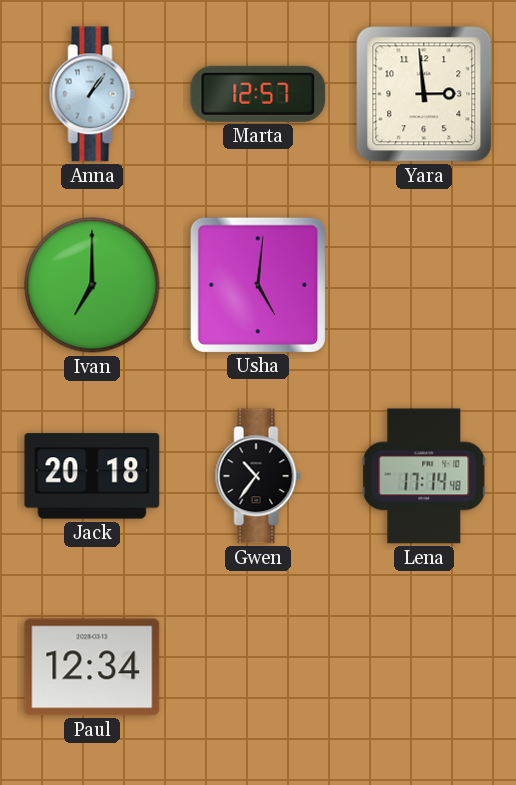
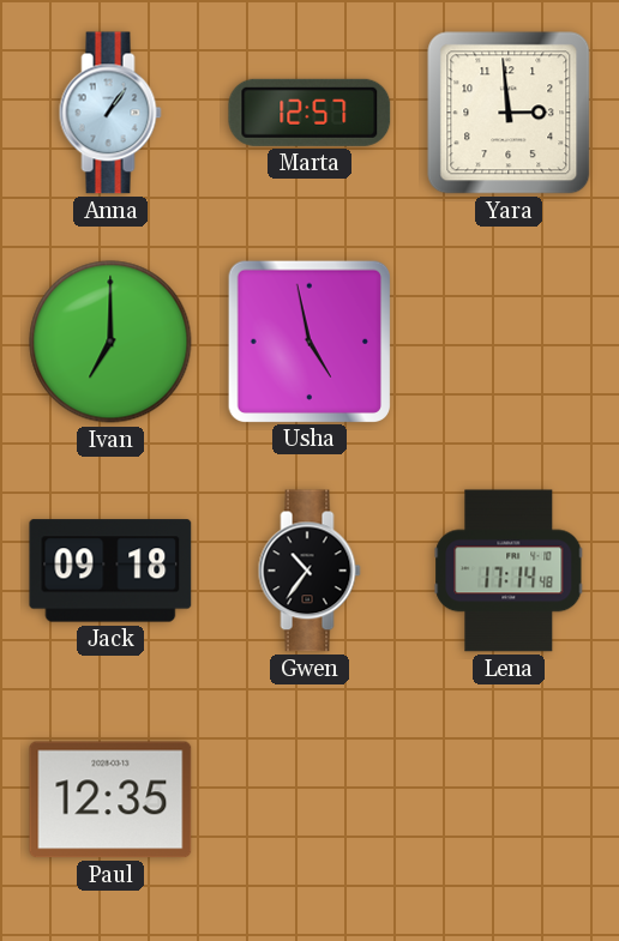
Usha: 5:01 -> 4:58 (308, 340)
Jack: 20:18 -> 09:18 (110, 571)
Paul: 12:34 -> 12:35 (110, 800)
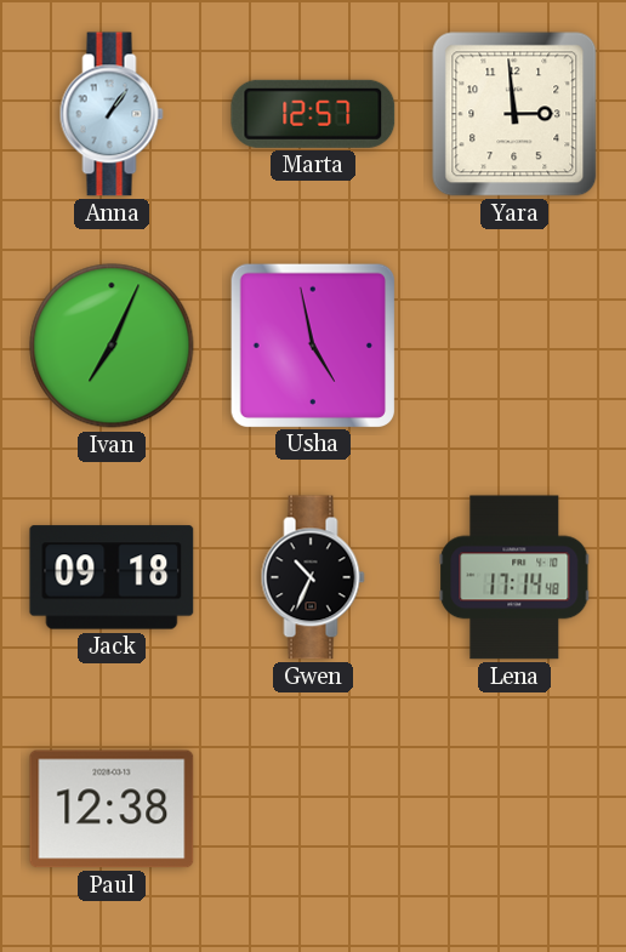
Ivan: 7:00 -> 7:04 (112, 346)
Gwen: 10:36 -> 10:34 (313, 577)
Paul: 12:35 -> 12:38 (112, 809)
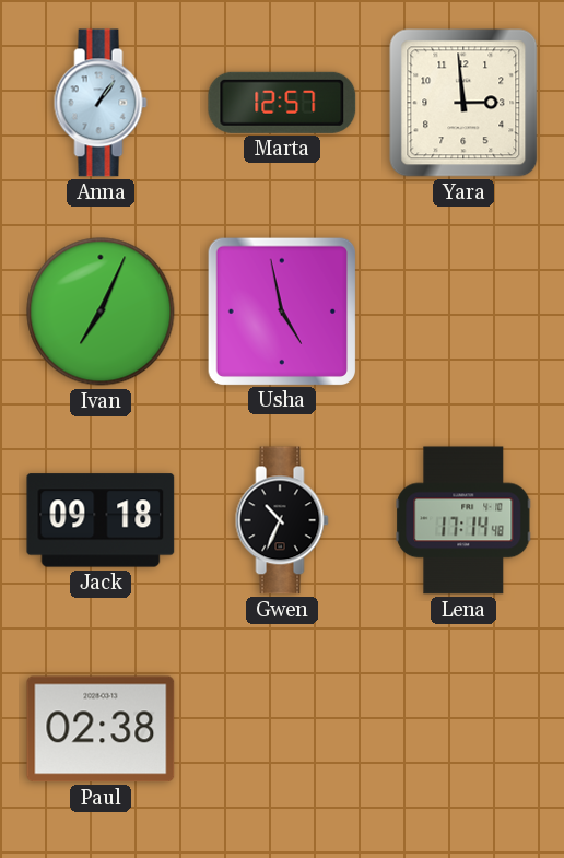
Paul: 12:38 -> 02:38 (101, 729)
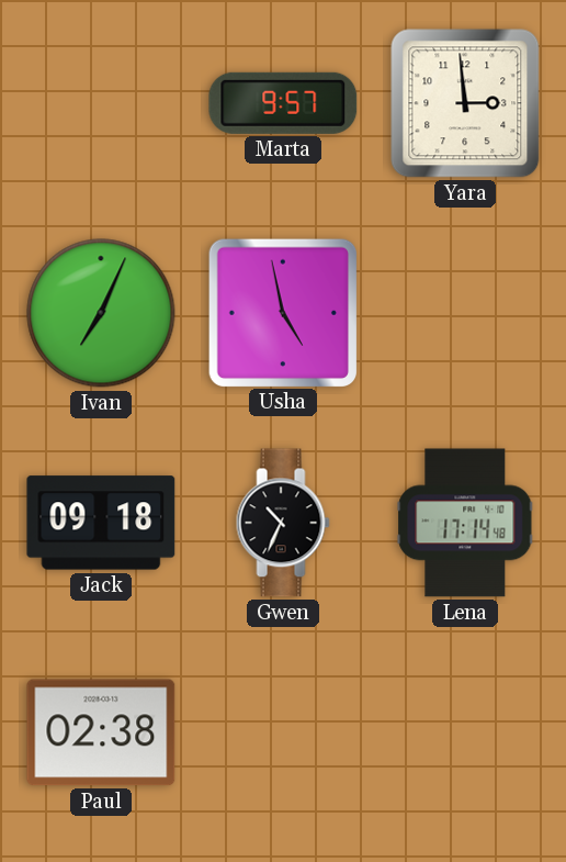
Anna: 1:06 -> none (101, 103)
Marta: 12:57 -> 9:57 (283, 103)
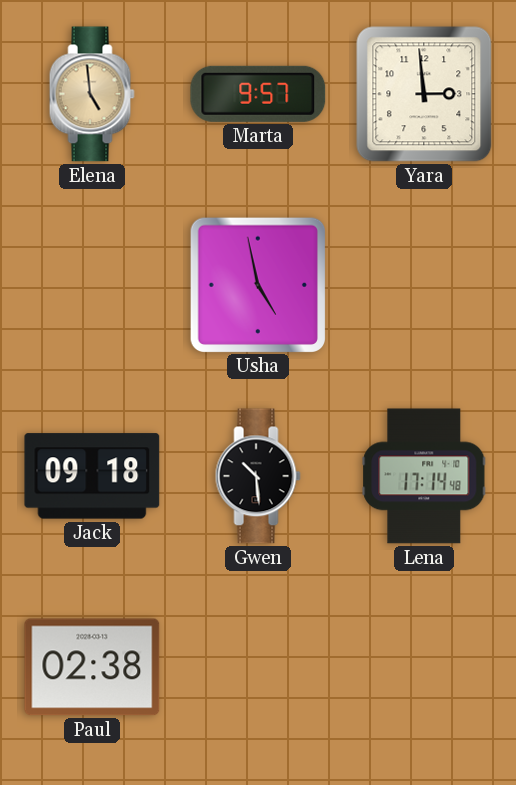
Elena: none -> 4:59 (92, 94)
Ivan: 7:04 -> none (101, 313)
Gwen: 10:34 -> 10:29 (258, 476)
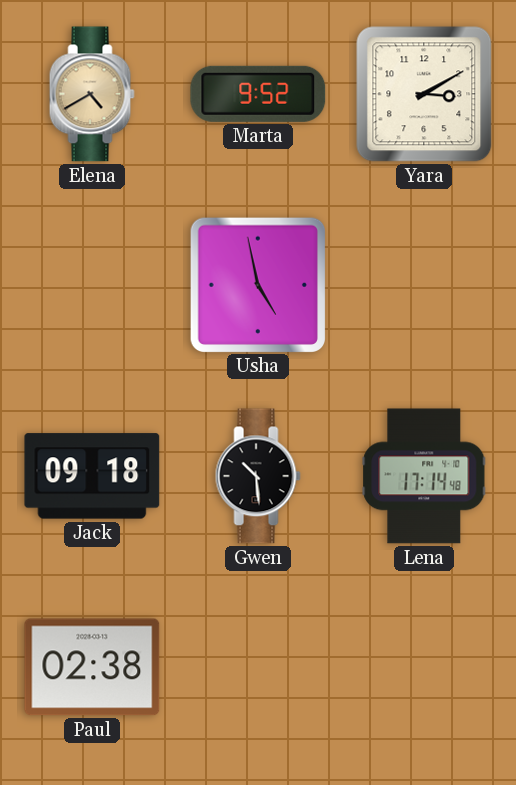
Elena: 4:59 -> 4:40 (92, 94)
Marta: 9:57 -> 9:52 (258, 94)
Yara: 2:59 -> 3:10 (424, 94)
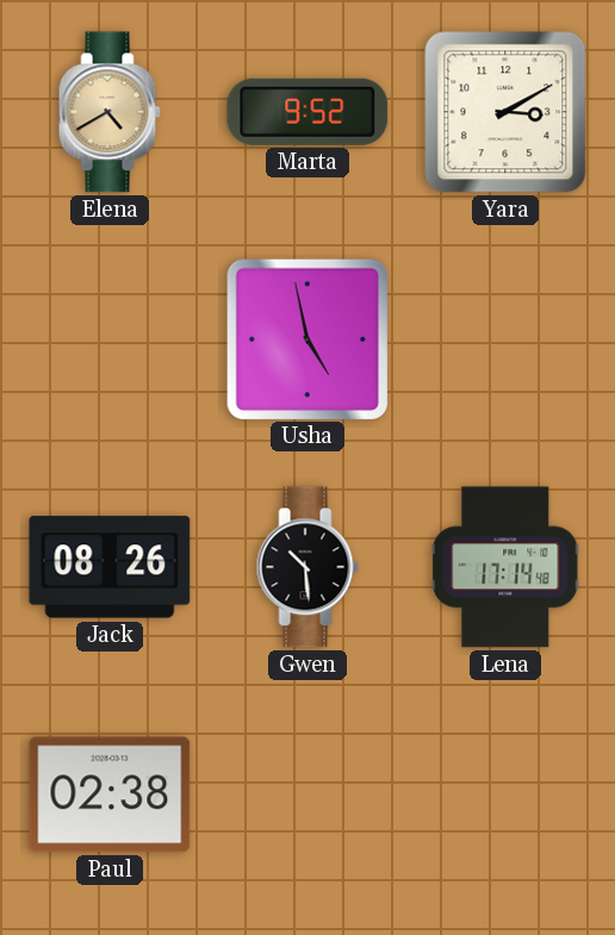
Jack: 09:18 -> 08:26 (110, 567)
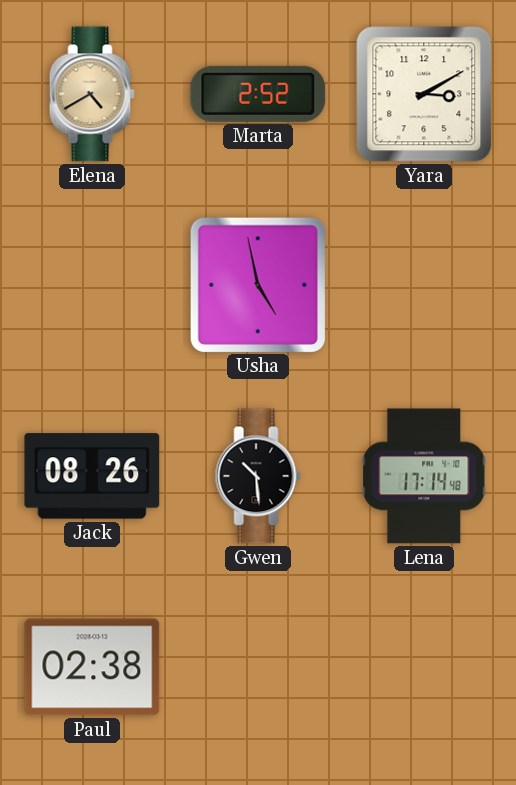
Marta: 9:52 -> 2:52 (258, 94)
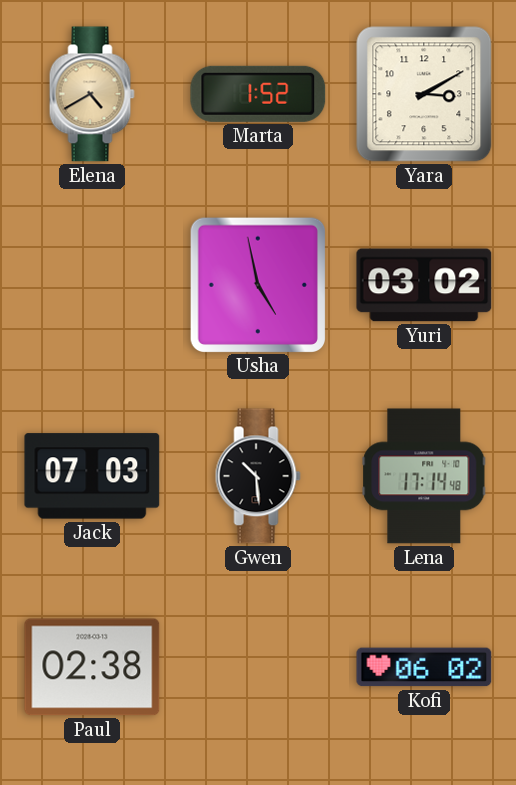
Marta: 2:52 -> 1:52 (258, 94)
Yuri: none -> 03:02 (424, 285)
Jack: 08:26 -> 07:03 (92, 476)
Kofi: none -> 06:02 (424, 667)
